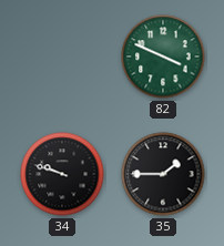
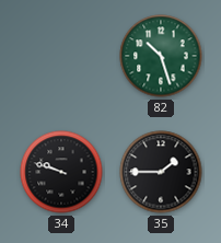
82: 3:49 -> 10:27 (161, 56)
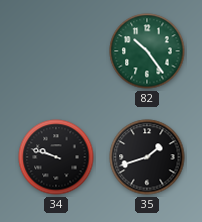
82: 10:27 -> 10:24 (147, 51)
35: 1:45 -> 1:42 (147, 157)
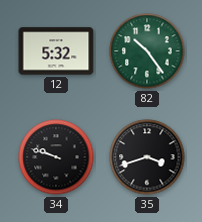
12: none -> 5:32 (56, 51)
35: 1:42 -> 3:42 (147, 157)
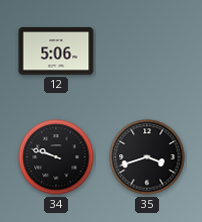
12: 5:32 -> 5:06 (56, 51)
82: 10:24 -> none (147, 51)
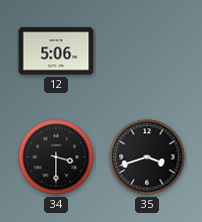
34: 9:48 -> 3:30 (56, 157)
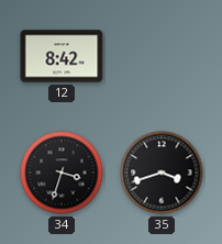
12: 5:06 -> 8:42 (62, 56)
34: 3:30 -> 3:33 (62, 173)
